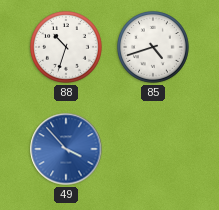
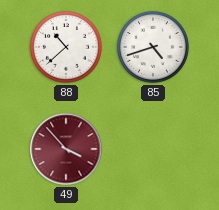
88: 10:33 -> 10:38 (67, 48)
49 dial: blue -> burgundy (66, 149)
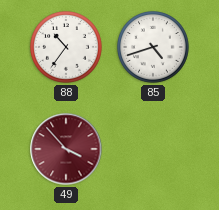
88: 10:38 -> 10:36 (67, 48)
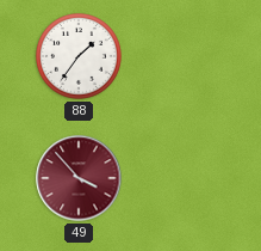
88: 10:36 -> 1:36 (80, 57)
85: 4:42 -> none (154, 48)
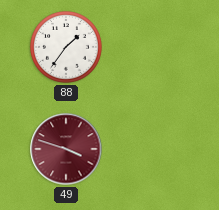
49: 3:53 -> 3:48 (66, 149)
